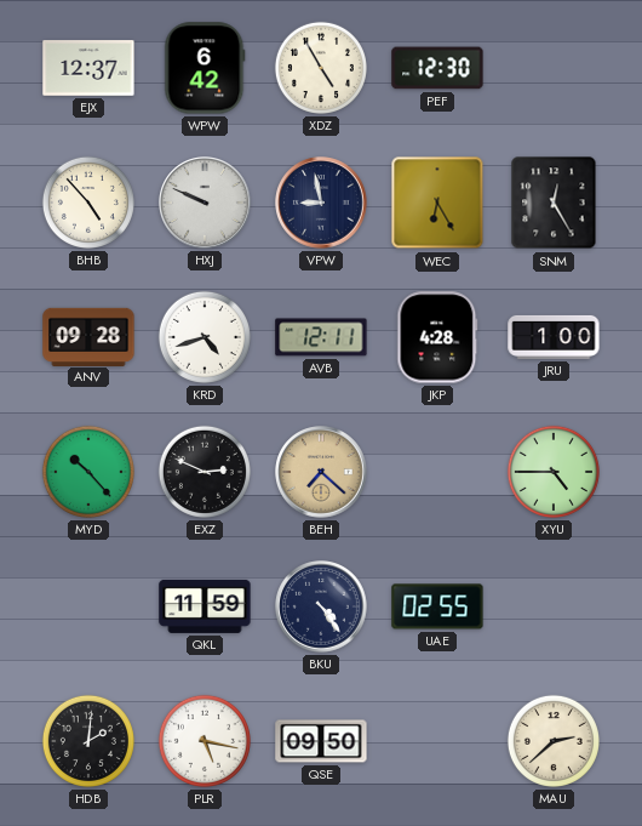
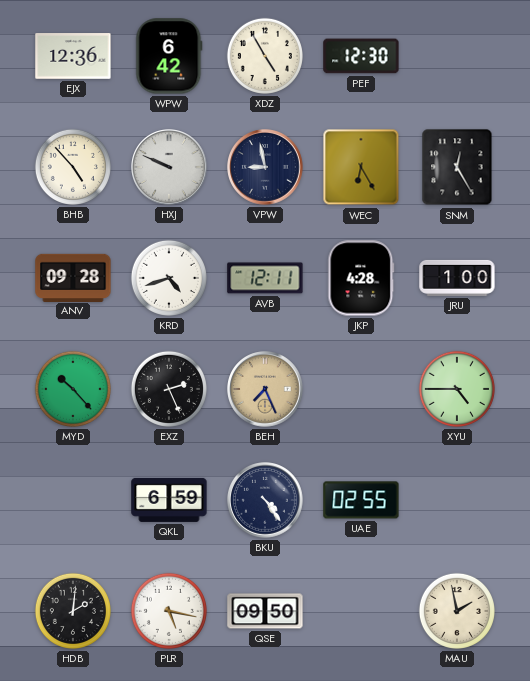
EJX: 12:37 -> 12:36 (73, 56)
EXZ: 2:49 -> 2:26 (169, 389)
BEH: 7:22 -> 7:26 (265, 389)
QKL: 11:59 -> 6:59 (169, 500)
MAU: 2:38 -> 1:58 (457, 611)
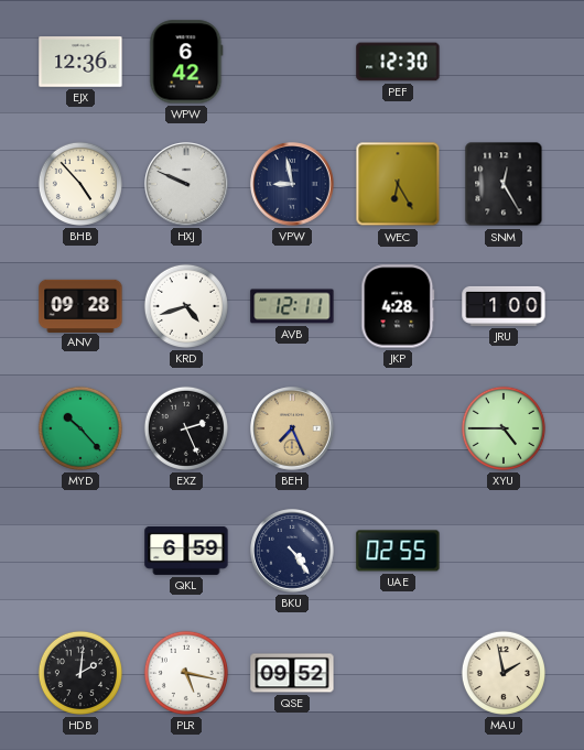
XDZ: 4:55 -> none (265, 56)
QSE: 09:50 -> 09:52 (292, 673)
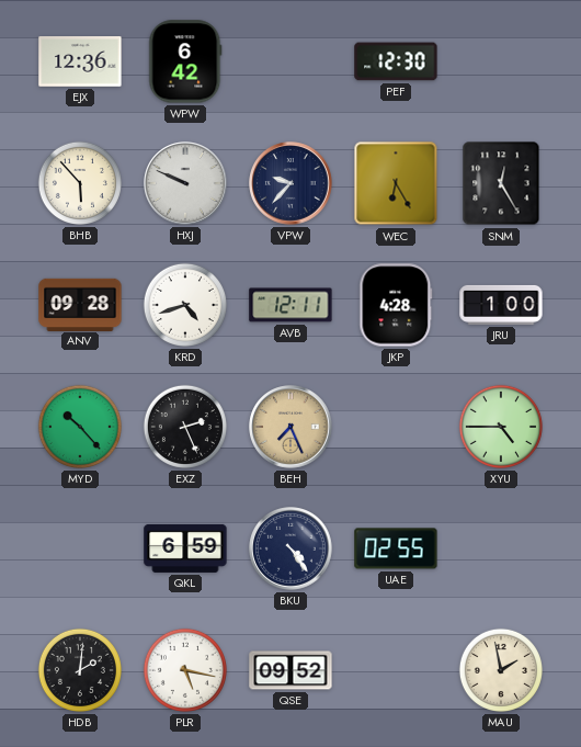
BHB: 4:53 -> 5:53 (80, 183)
VPW: 8:58 -> 9:37 (290, 183)
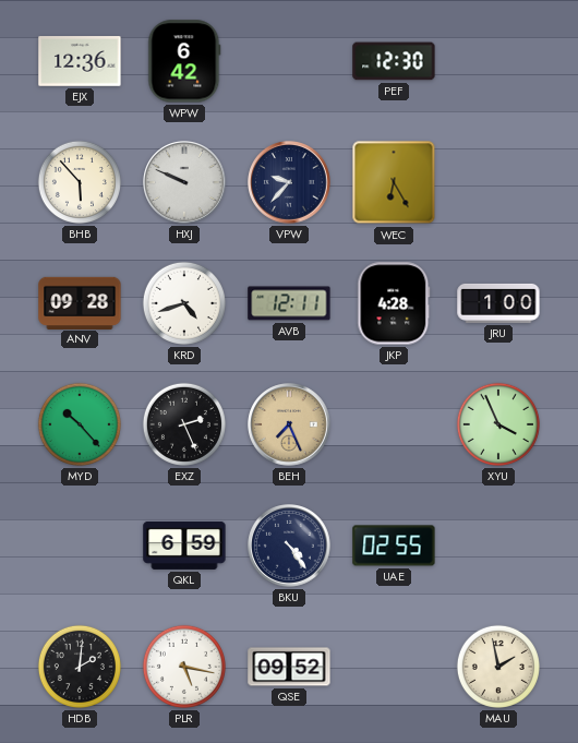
SNM: 12:25 -> none (501, 183)
XYU: 4:45 -> 3:56 (498, 424)
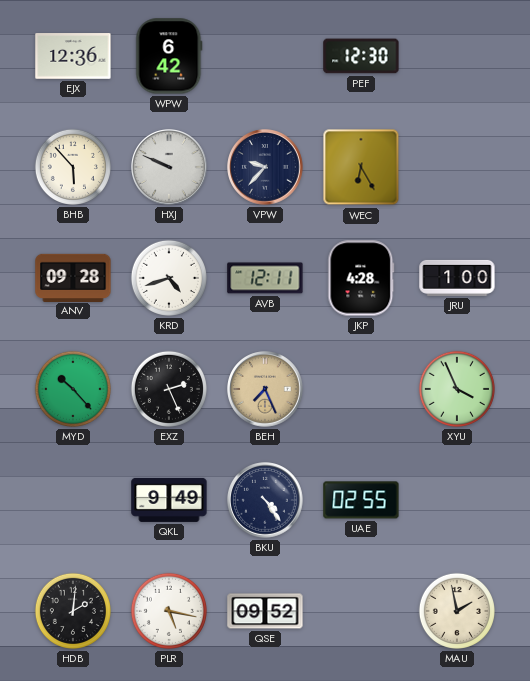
QKL: 6:59 -> 9:49 (169, 500)
